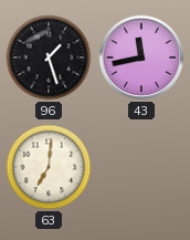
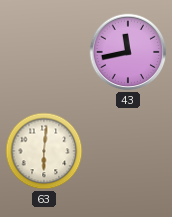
96: 1:27 -> none (49, 58)
63: 7:01 -> 6:01 (44, 151)
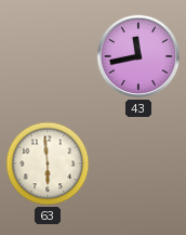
63: 6:01 -> 5:59 (48, 164)
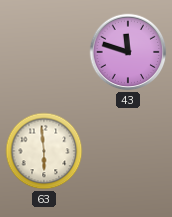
43: 11:43 -> 11:48 (128, 52)
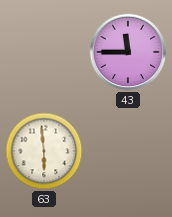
43: 11:48 -> 11:45 (128, 52)
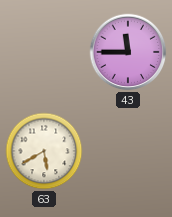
63: 5:59 -> 5:40 (44, 151)
